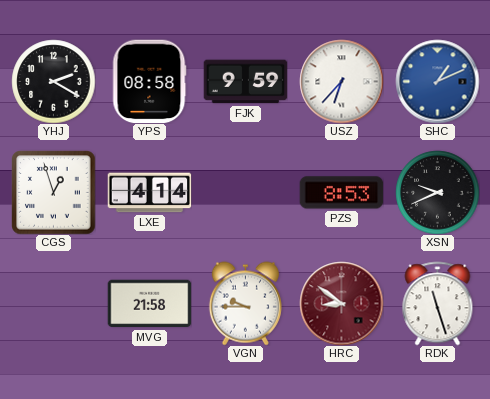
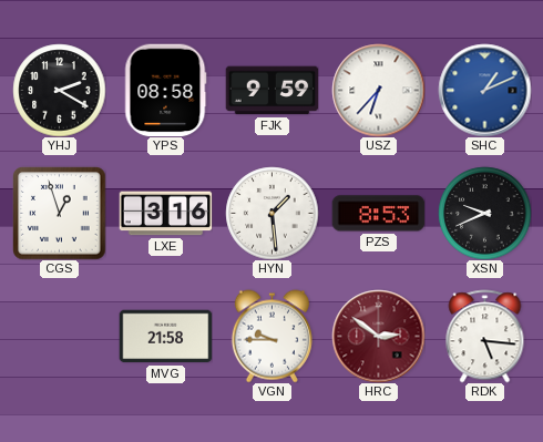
LXE: 4:14 -> 3:16 (165, 214)
HYN: none -> 1:29 (271, 213)
HRC: 8:51 -> 2:51 (378, 336)
RDK: 11:27 -> 5:16 (485, 336)
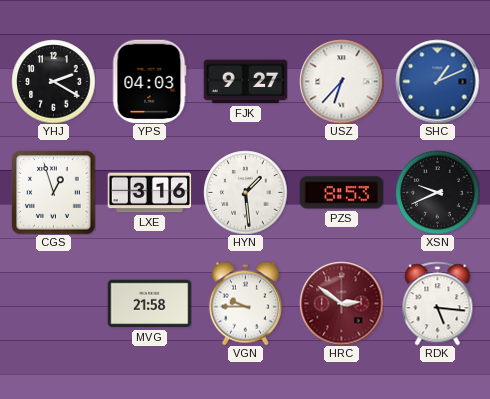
YPS: 08:58 -> 04:03 (149, 81)
FJK: 9:59 -> 9:27 (245, 82)
